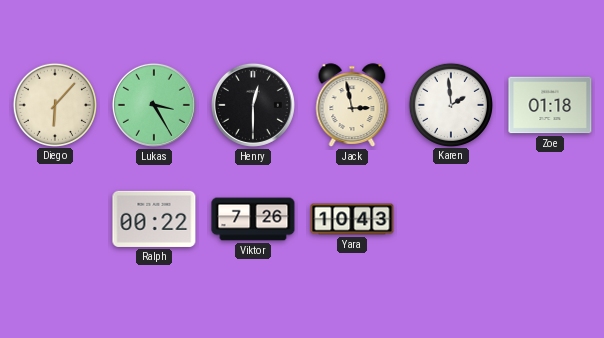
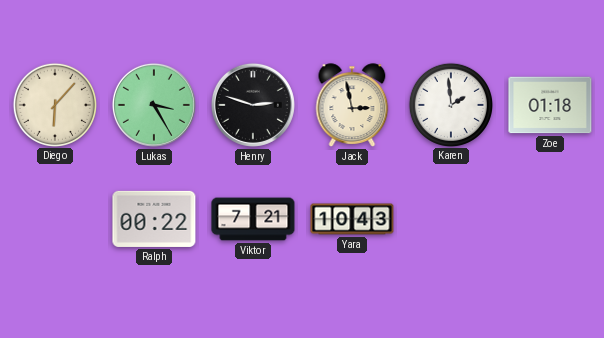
Henry: 12:30 -> 2:48 (253, 105)
Viktor: 7:26 -> 7:21 (253, 219)
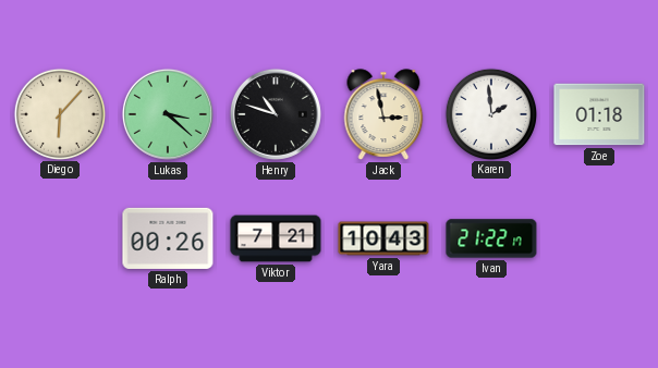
Lukas: 3:25 -> 3:22 (168, 114)
Henry: 2:48 -> 10:48 (276, 114)
Ralph: 00:22 -> 00:26 (168, 238)
Ivan: none -> 21:22 (491, 238)
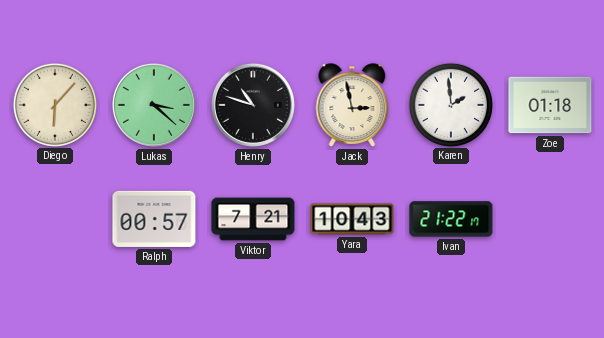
Ralph: 00:26 -> 00:57 (154, 219)
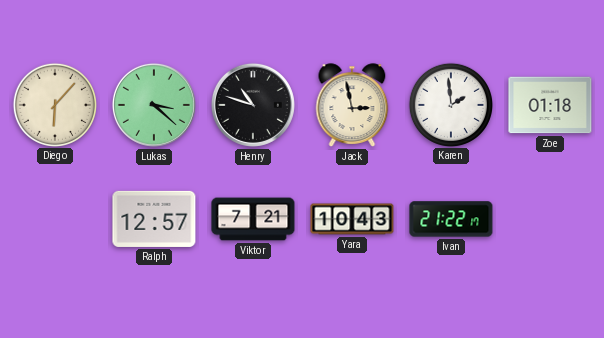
Ralph: 00:57 -> 12:57 (154, 219)
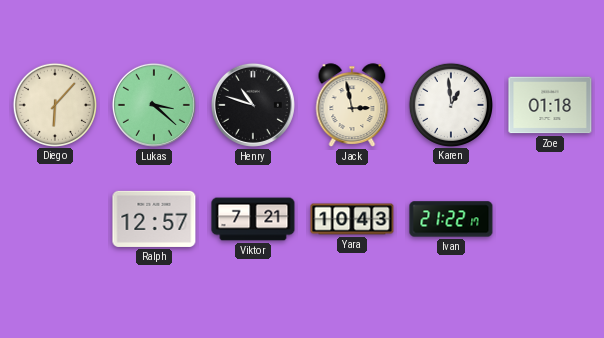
Karen: 1:59 -> 12:59 (450, 104)
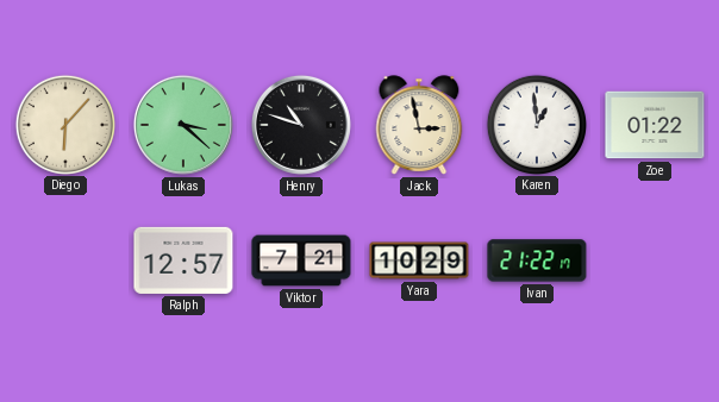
Zoe: 01:18 -> 01:22 (655, 125)
Yara: 10:43 -> 10:29 (419, 260)
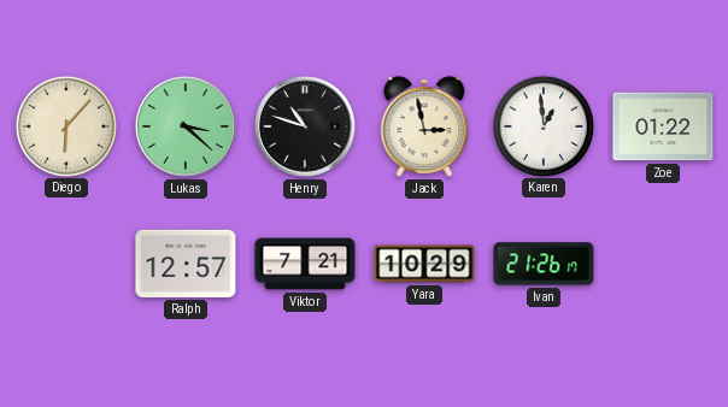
Ivan: 21:22 -> 21:26 (544, 264)
